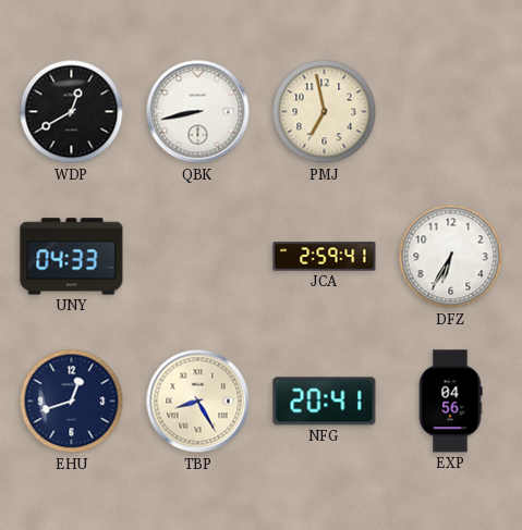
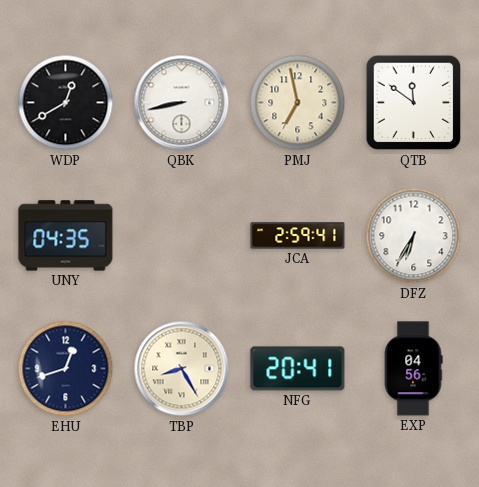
QTB: none -> 11:51 (414, 103)
UNY: 04:33 -> 04:35 (66, 236)
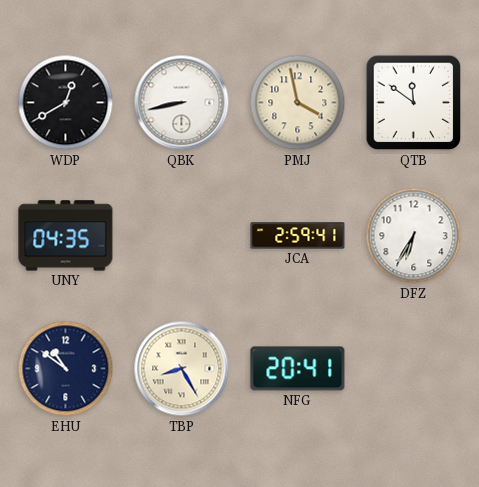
PMJ: 6:58 -> 3:58 (298, 103)
EHU: 12:42 -> 10:51 (66, 369)
EXP: 04:56 -> none (413, 369)
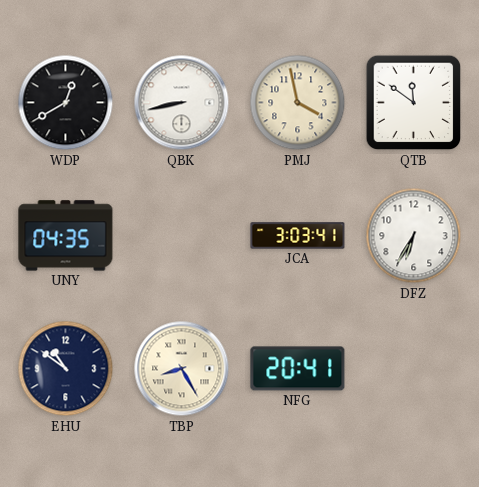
JCA: 2:59 -> 3:03 (298, 236)
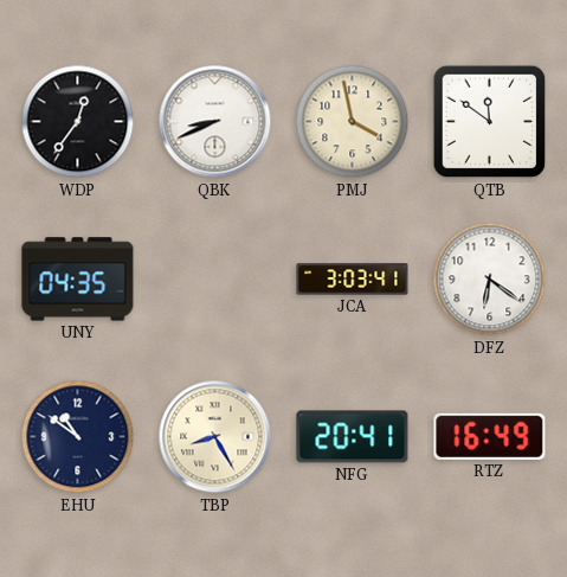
WDP: 12:40 -> 12:36 (78, 122)
QBK: 8:43 -> 8:41 (215, 122)
DFZ: 6:35 -> 6:21 (490, 280)
RTZ: none -> 16:49 (490, 436)
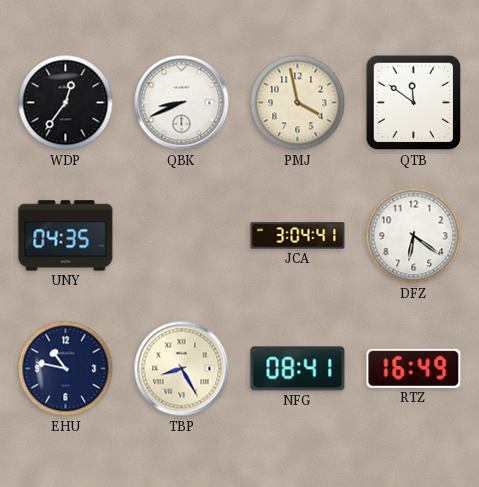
JCA: 3:03 -> 3:04 (298, 236)
EHU: 10:51 -> 10:47 (66, 369)
NFG: 20:41 -> 08:41 (298, 369)
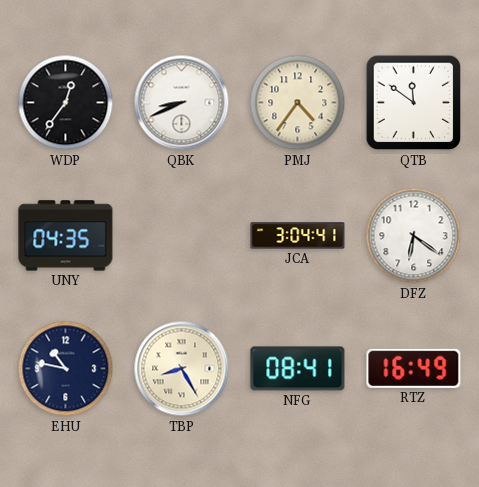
PMJ: 3:58 -> 4:36 (298, 103)
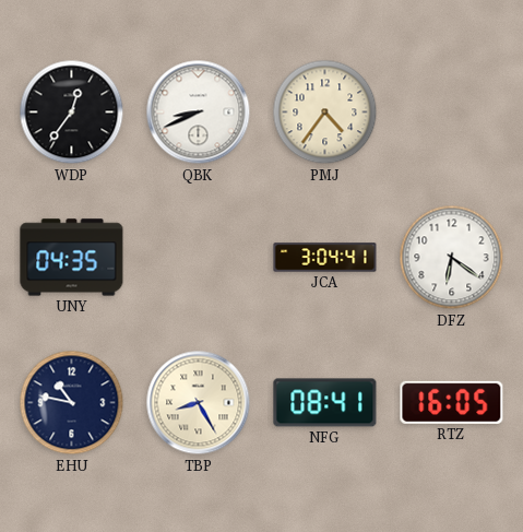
QTB: 11:51 -> none (414, 103)
RTZ: 16:49 -> 16:05 (452, 402)
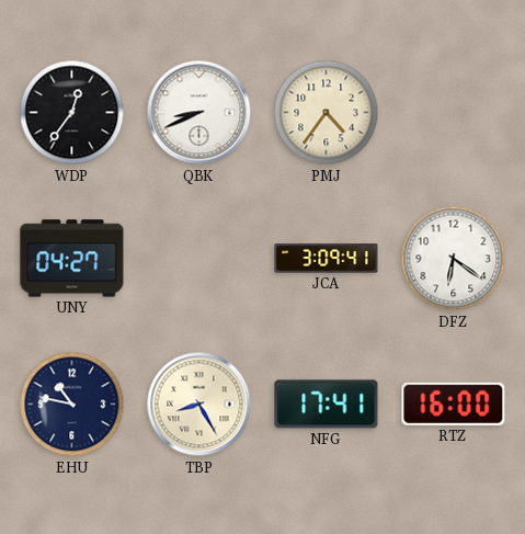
UNY: 04:35 -> 04:27 (72, 259)
JCA: 3:04 -> 3:09 (327, 259)
NFG: 08:41 -> 17:41 (327, 405)
RTZ: 16:05 -> 16:00 (454, 404)
